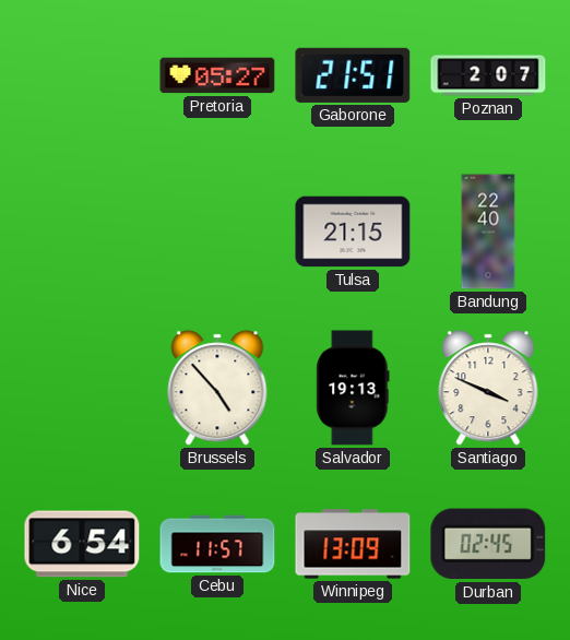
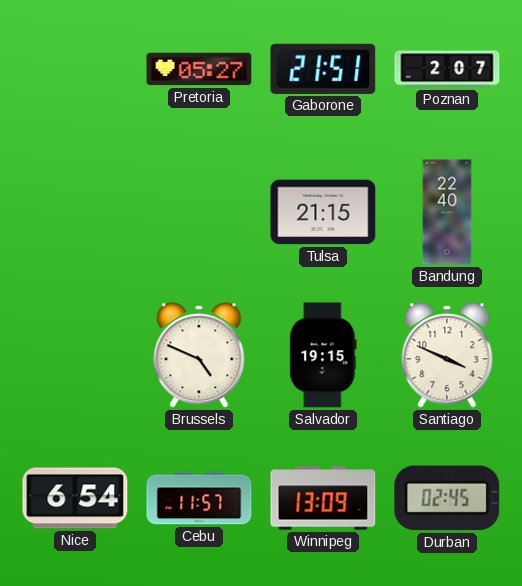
Brussels: 4:53 -> 4:49 (199, 355)
Salvador: 19:13 -> 19:15 (323, 355)
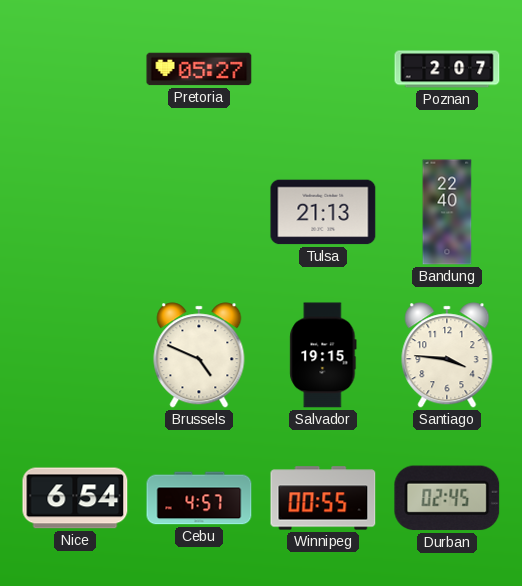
Gaborone: 21:51 -> none (323, 69)
Tulsa: 21:15 -> 21:13 (323, 212)
Santiago: 3:49 -> 3:46 (447, 355)
Cebu: 11:57 -> 4:57 (199, 498)
Winnipeg: 13:09 -> 00:55 (323, 498)
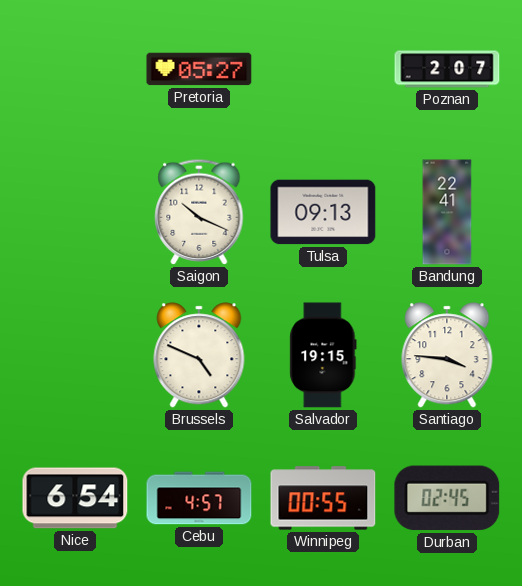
Saigon: none -> 10:19 (199, 212)
Tulsa: 21:13 -> 09:13 (323, 212)
Bandung: 22:40 -> 22:41 (447, 212)
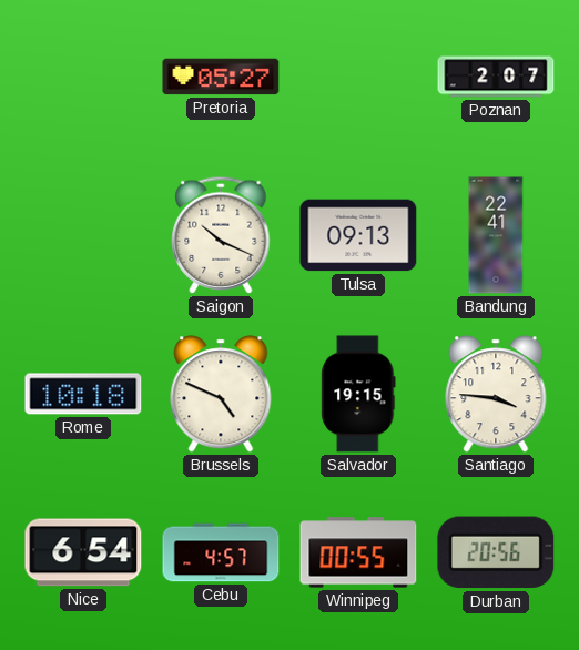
Rome: none -> 10:18 (83, 394)
Durban: 02:45 -> 20:56 (496, 552)
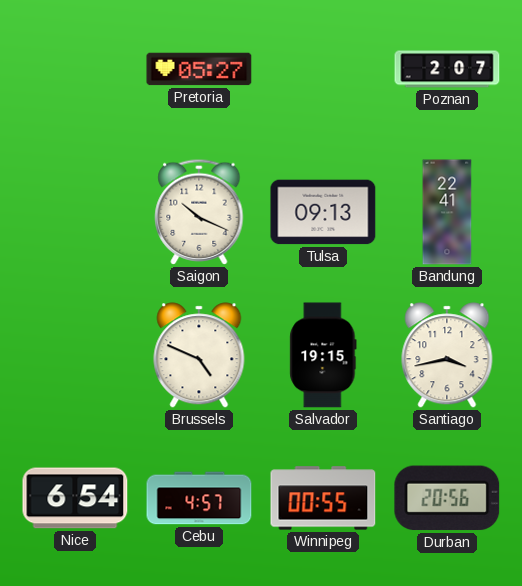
Rome: 10:18 -> none (83, 394)
Santiago: 3:46 -> 3:43 (447, 355)
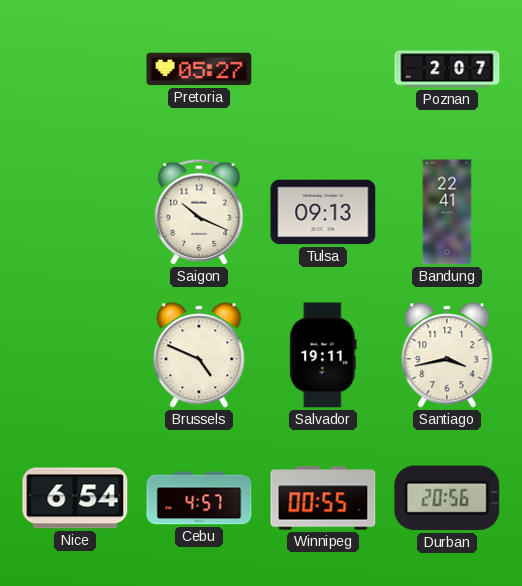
Salvador: 19:15 -> 19:11 (323, 355)
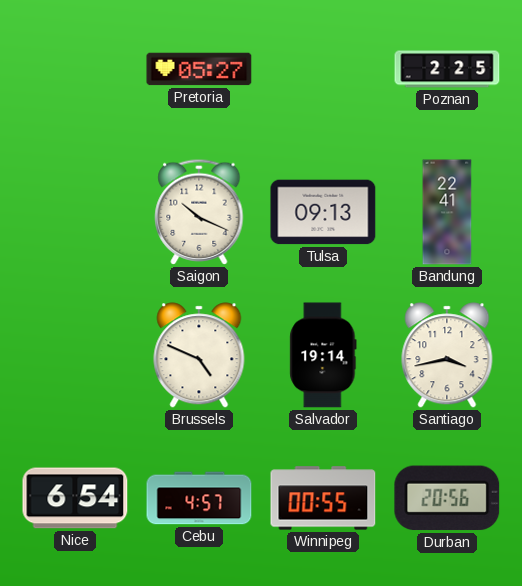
Poznan: 2:07 -> 2:25 (447, 69)
Salvador: 19:11 -> 19:14 (323, 355)
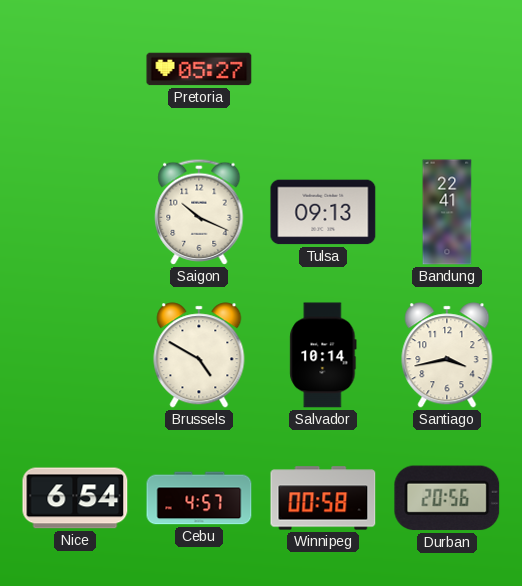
Poznan: 2:25 -> none (447, 69)
Brussels: 4:49 -> 4:50 (199, 355)
Salvador: 19:14 -> 10:14 (323, 355)
Winnipeg: 00:55 -> 00:58 (323, 498)
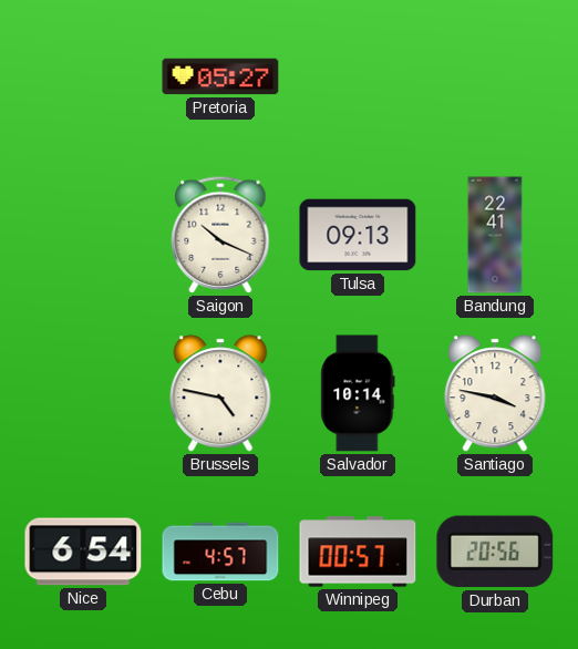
Brussels: 4:50 -> 4:47 (220, 393)
Santiago: 3:43 -> 3:47 (495, 393)
Winnipeg: 00:58 -> 00:57 (358, 552)
